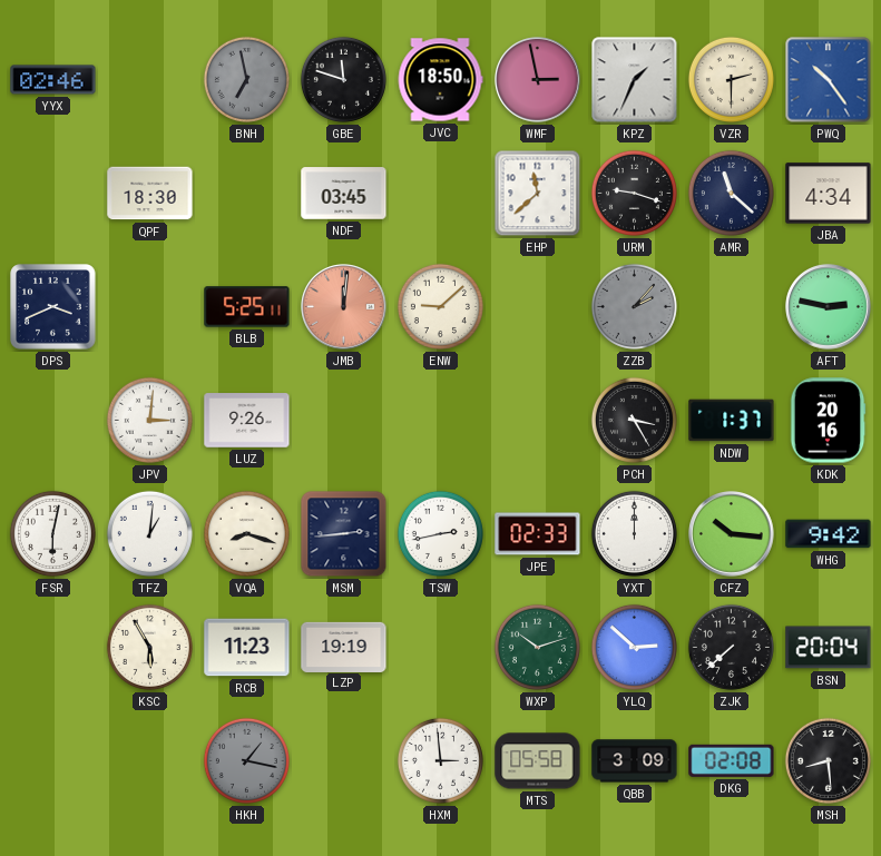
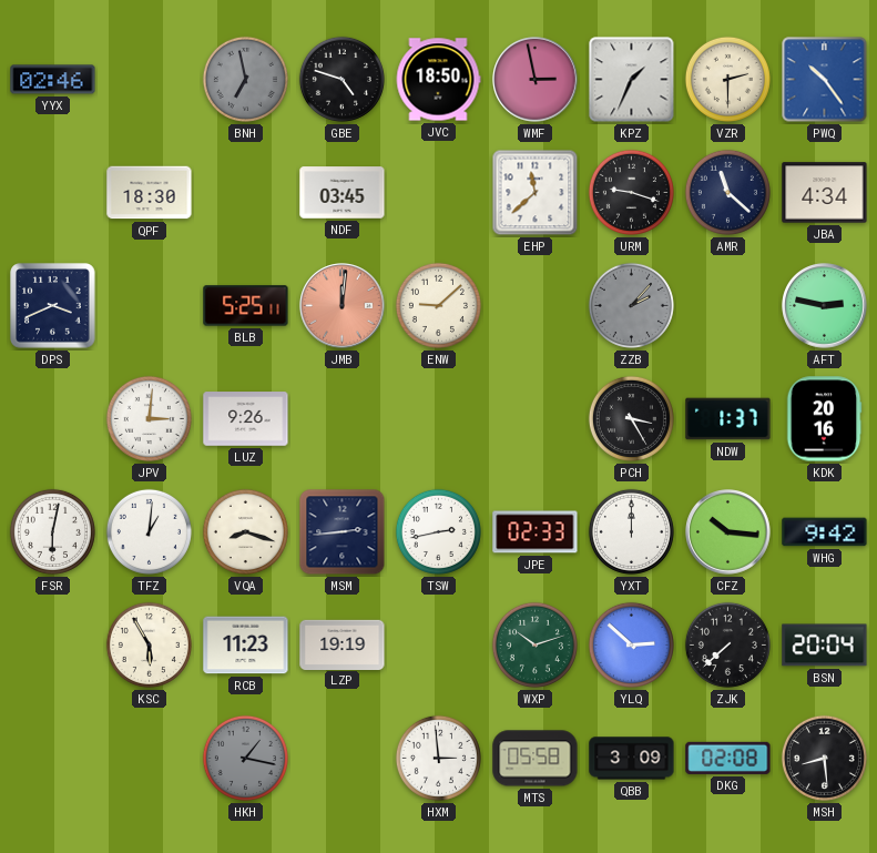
GBE: 11:48 -> 4:48 (341, 79)
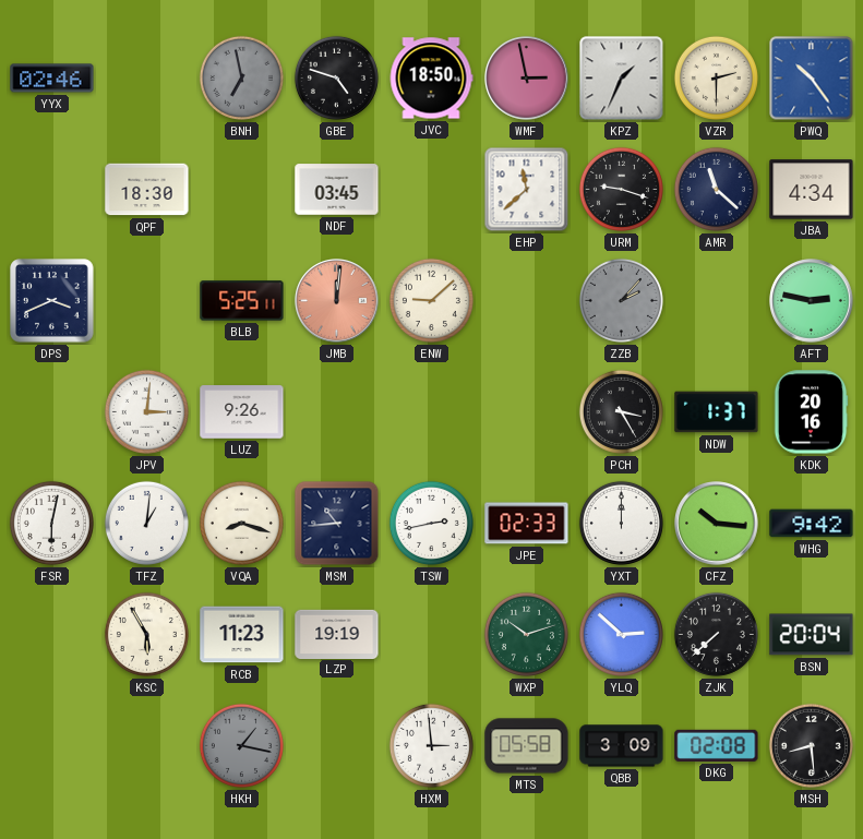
MSM: 2:44 -> 10:44 (337, 524)
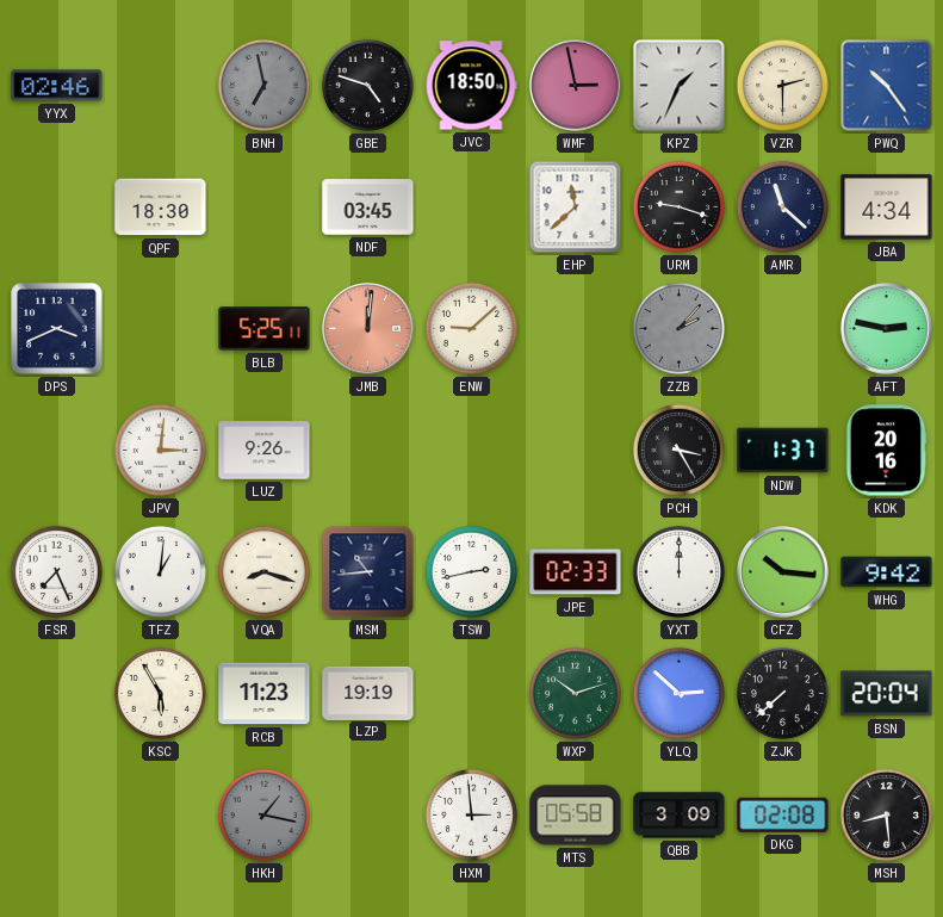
FSR: 6:02 -> 7:26 (56, 571)
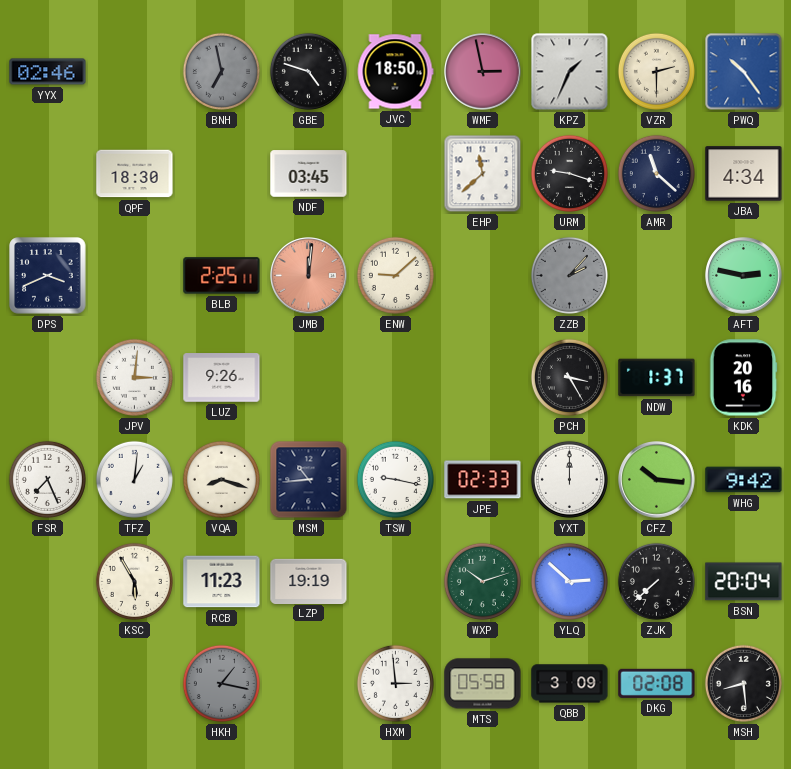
BLB: 5:25 -> 2:25 (222, 276)
TSW: 2:43 -> 9:17 (395, 479)
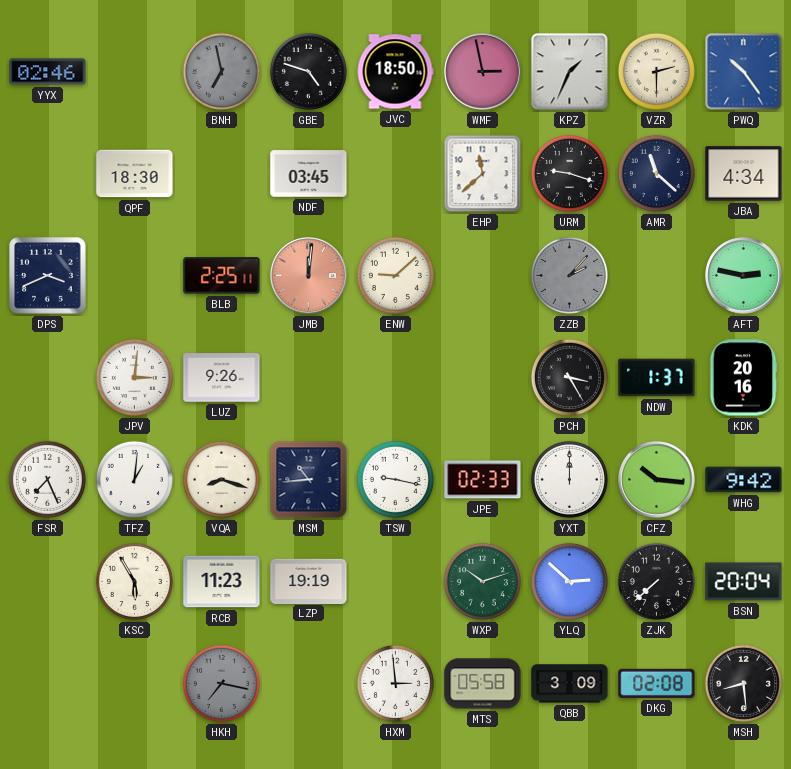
HKH: 1:17 -> 7:17 (221, 683)
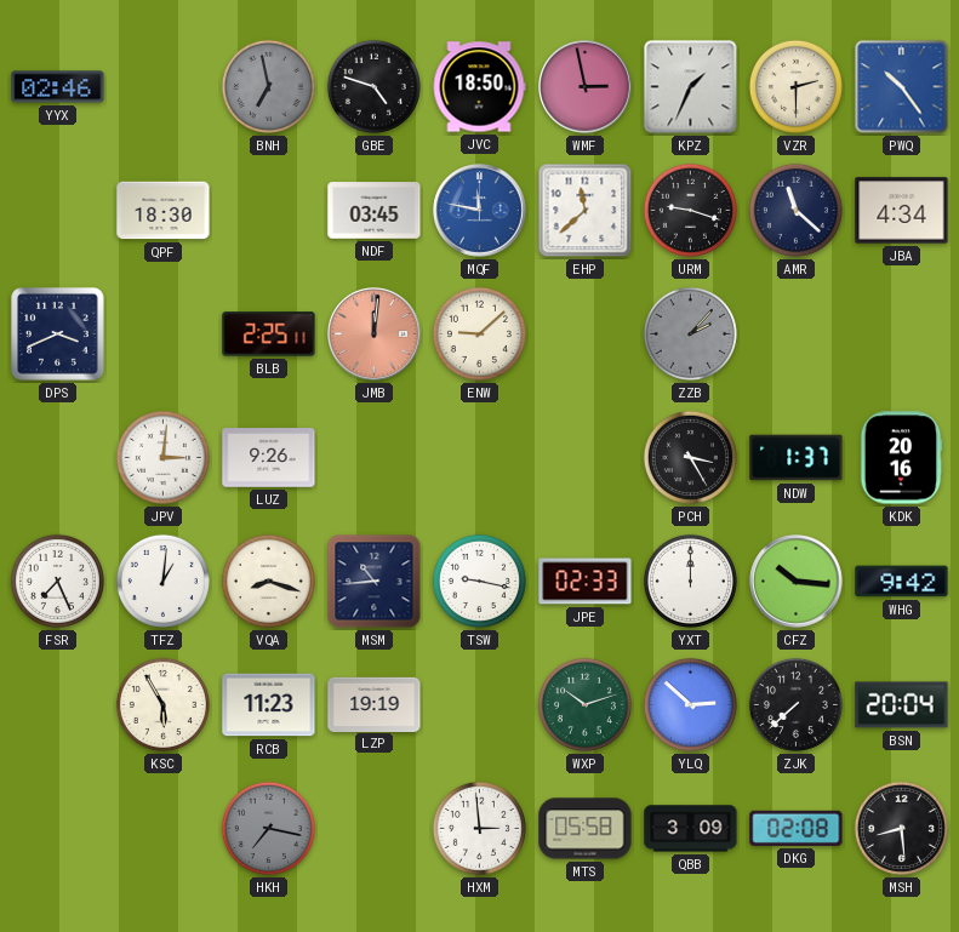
MQF: none -> 11:47 (480, 211)
AFT: 2:47 -> none (744, 276)
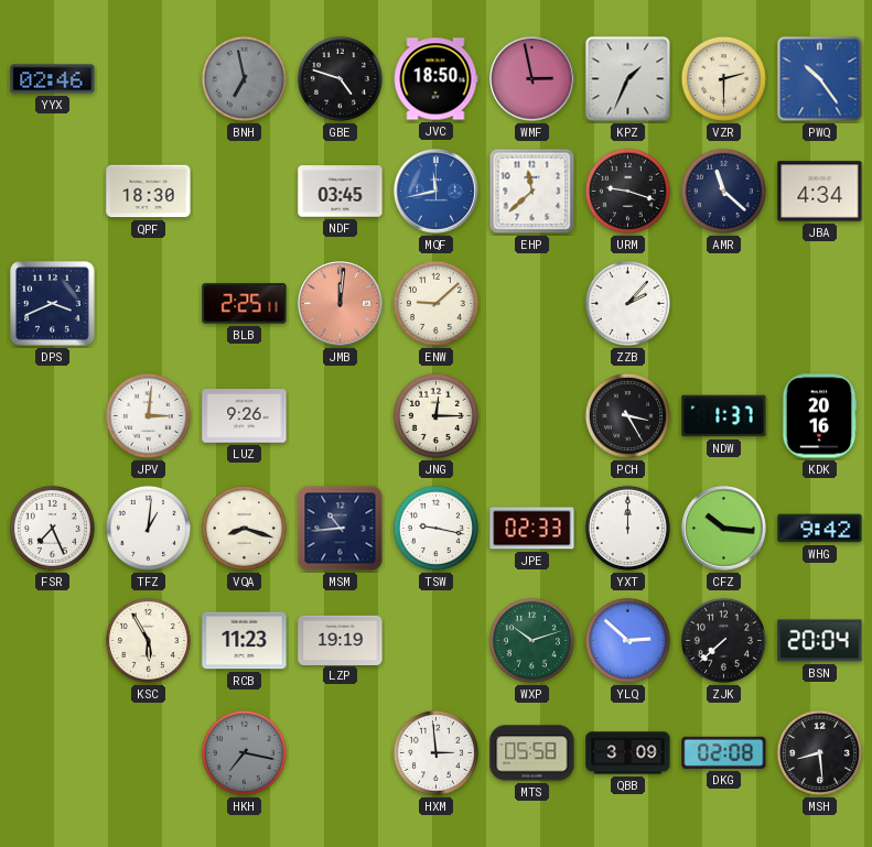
MQF: 11:47 -> 11:43 (437, 192)
ZZB dial: grey -> white (627, 303)
JNG: none -> 12:15 (435, 415)
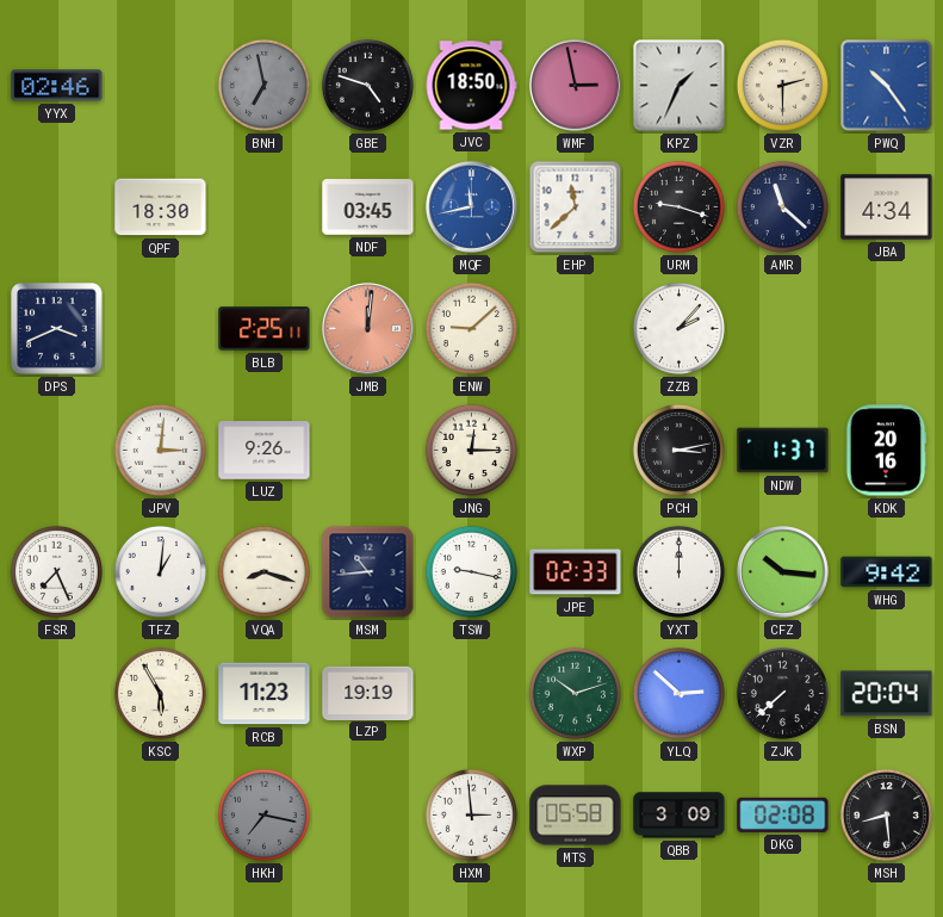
PCH: 3:25 -> 3:13 (678, 450)
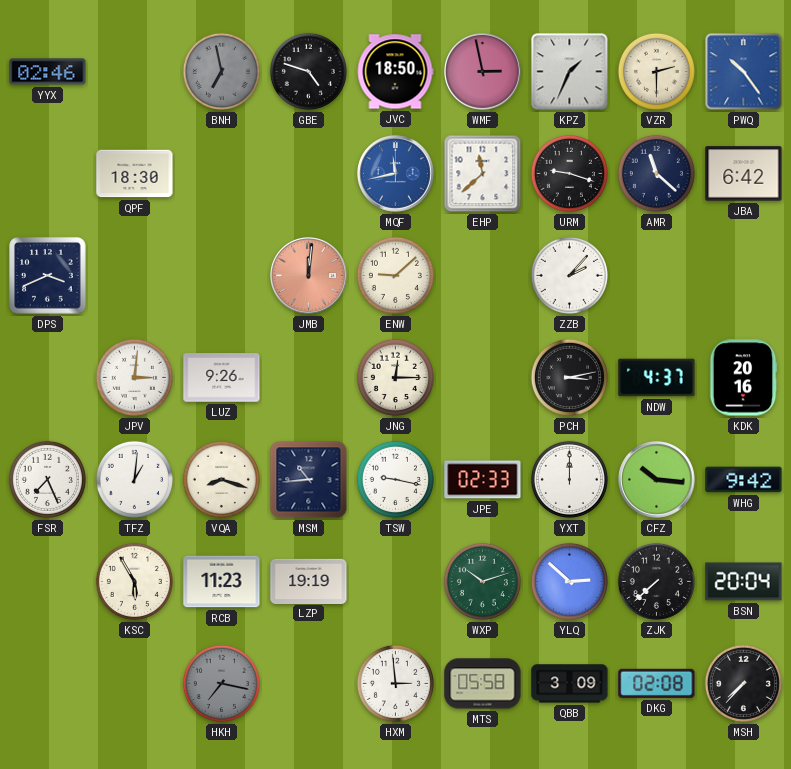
NDF: 03:45 -> none (368, 207)
JBA: 4:34 -> 6:42 (744, 174)
BLB: 2:25 -> none (265, 329)
NDW: 1:37 -> 4:37 (657, 378)
MSH: 8:29 -> 7:37 (743, 683)
